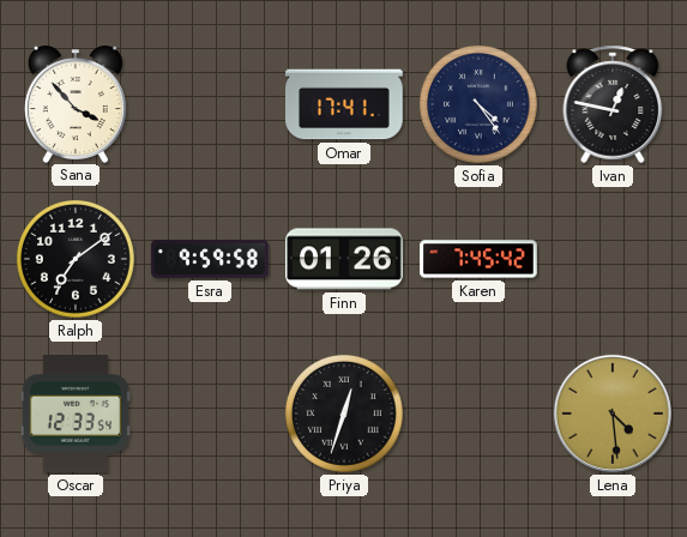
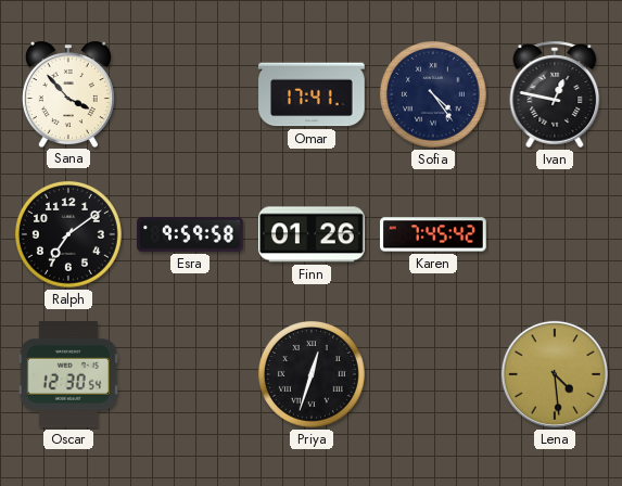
Oscar: 12:33 -> 12:30 (68, 375)
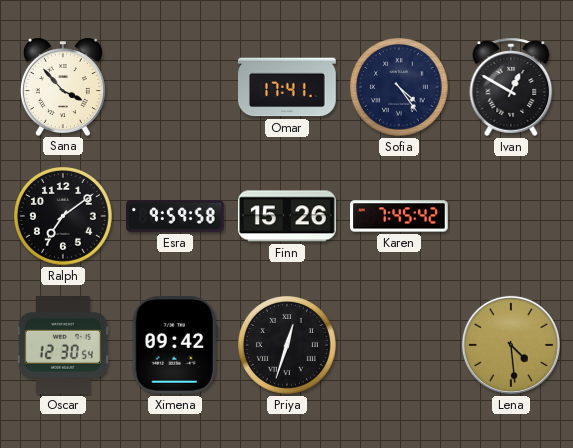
Ivan: 12:47 -> 12:50 (511, 87)
Finn: 01:26 -> 15:26 (288, 216)
Ximena: none -> 09:42 (175, 346)
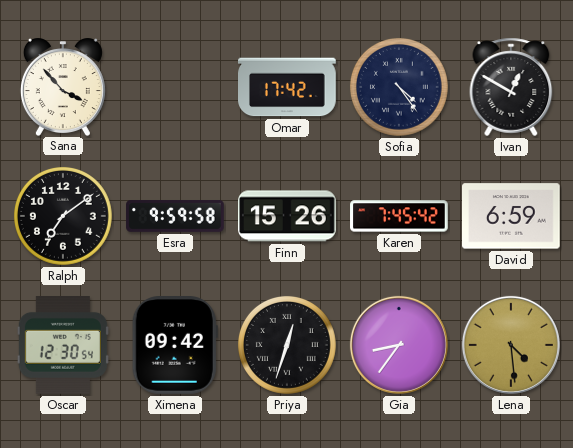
Omar: 17:41 -> 17:42 (288, 87)
David: none -> 6:59 (512, 216)
Gia: none -> 8:36 (399, 345)
